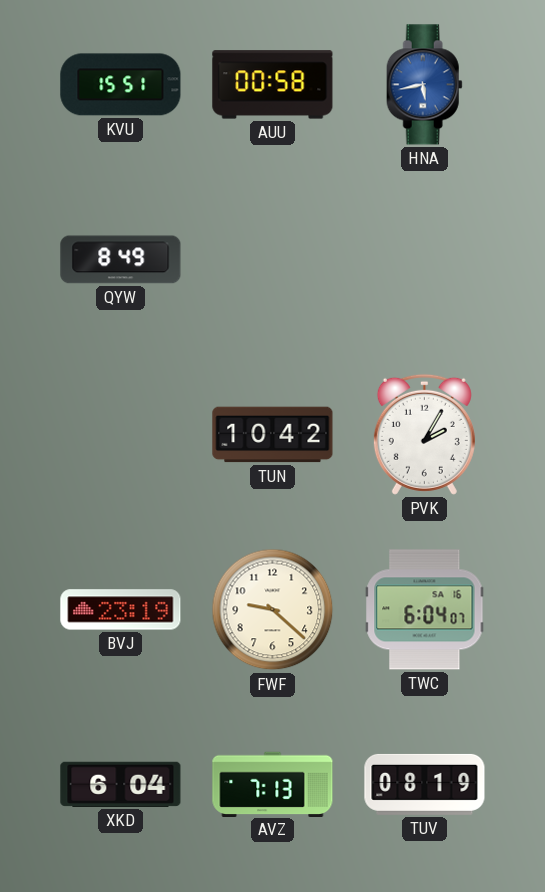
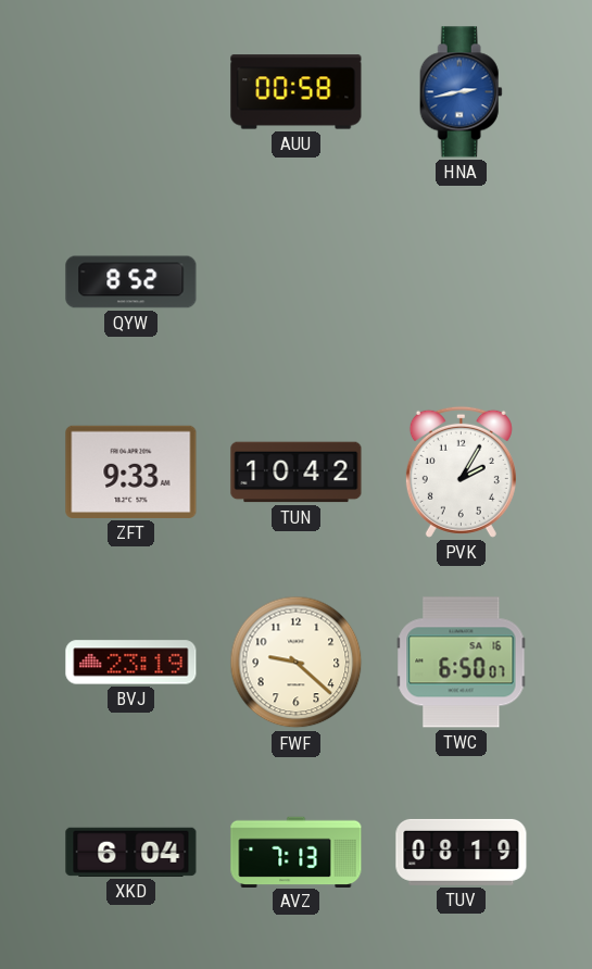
KVU: 15:51 -> none (121, 85)
HNA: 5:43 -> 2:43 (461, 92)
QYW: 8:49 -> 8:52 (131, 282)
ZFT: none -> 9:33 (131, 471)
TWC: 6:04 -> 6:50 (462, 663)
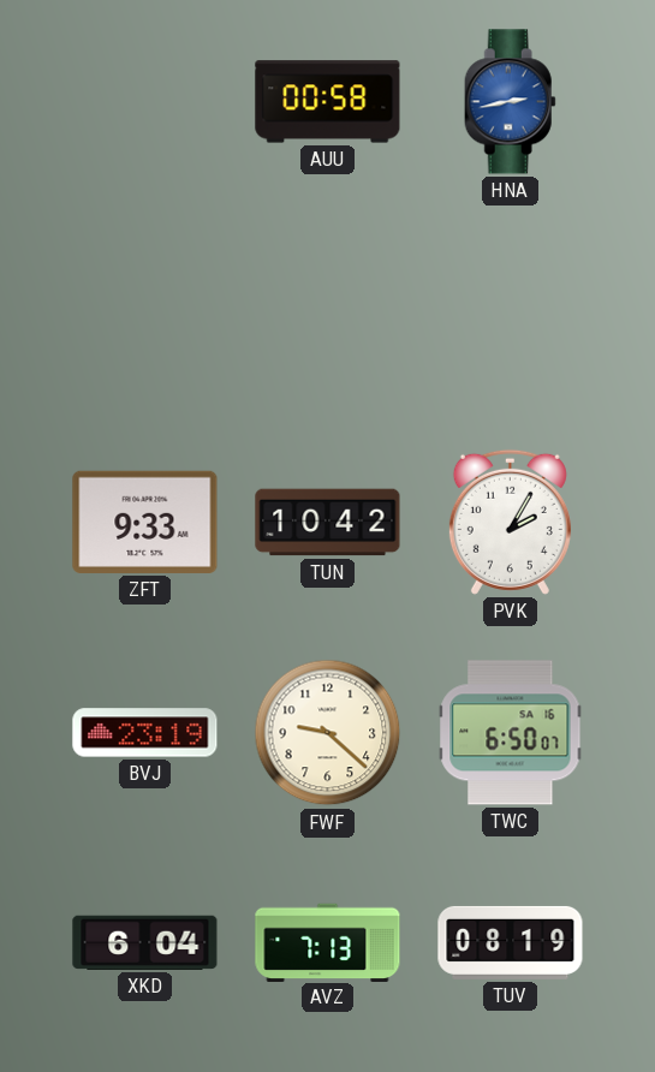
QYW: 8:52 -> none (131, 282)
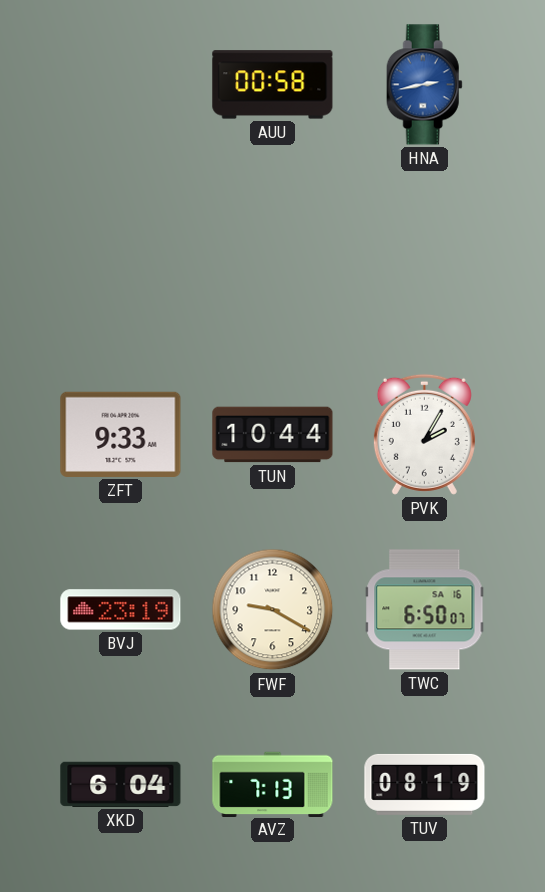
TUN: 10:42 -> 10:44 (273, 435)
FWF: 9:22 -> 9:20 (273, 610)
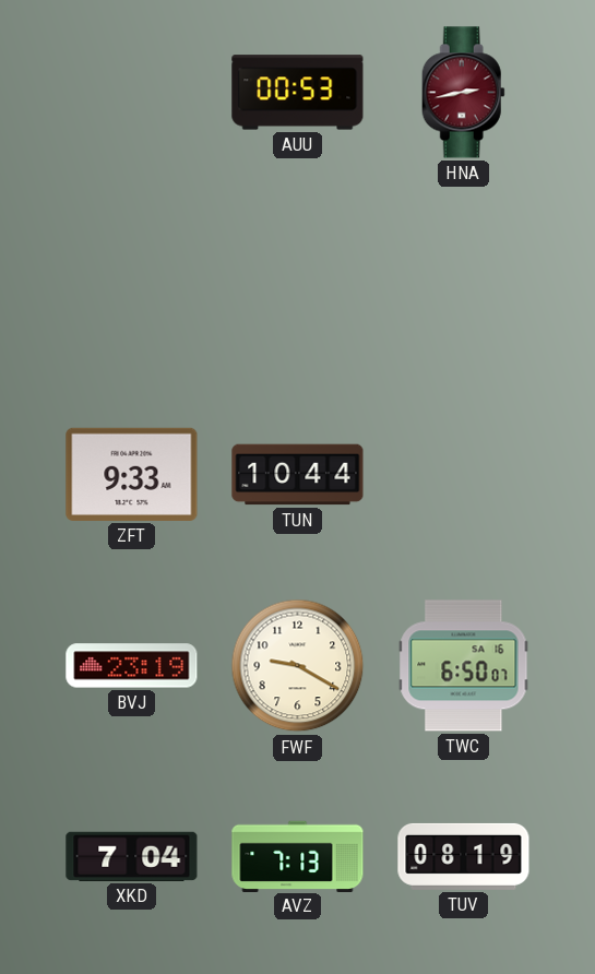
AUU: 00:58 -> 00:53 (298, 93)
HNA dial: blue -> burgundy (463, 93)
PVK: 2:05 -> none (424, 434)
XKD: 6:04 -> 7:04 (132, 856)
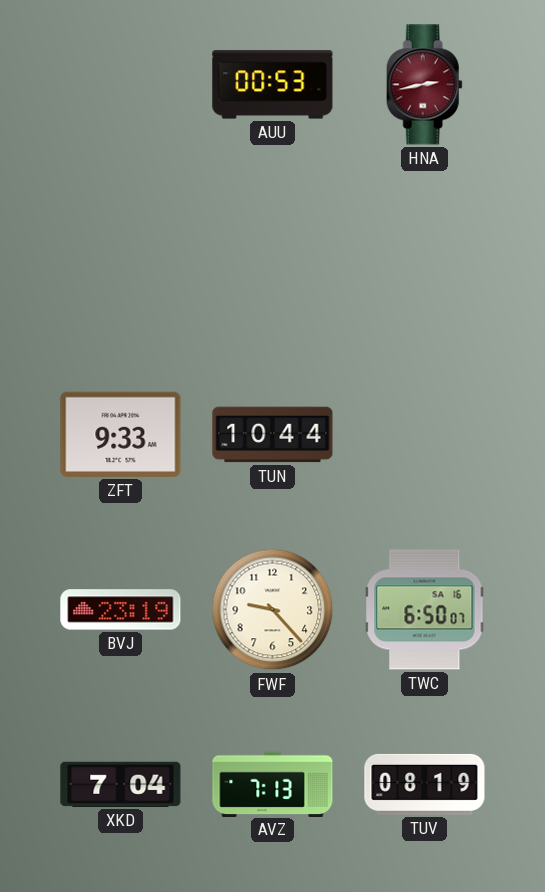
FWF: 9:20 -> 9:23 (273, 610)
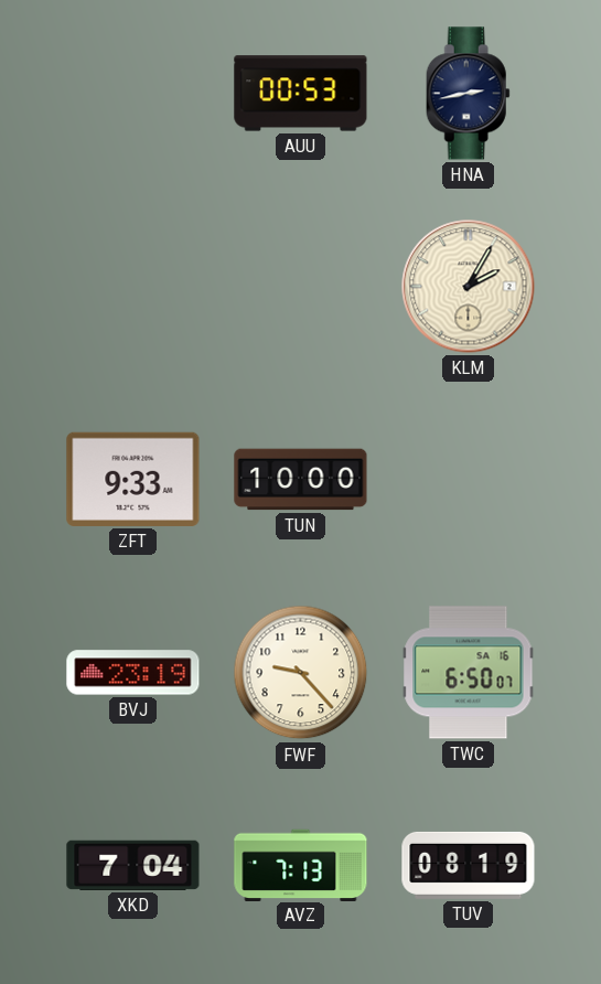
HNA dial: burgundy -> navy (468, 94)
KLM: none -> 2:05 (469, 287)
TUN: 10:44 -> 10:00 (301, 480)
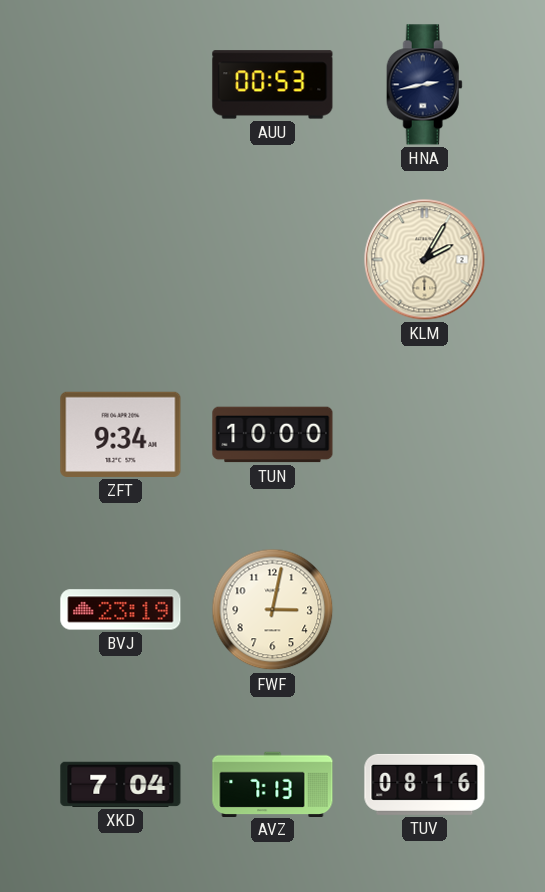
ZFT: 9:33 -> 9:34 (121, 434)
FWF: 9:23 -> 3:02 (273, 610)
TWC: 6:50 -> none (469, 673)
TUV: 08:19 -> 08:16 (425, 784)
